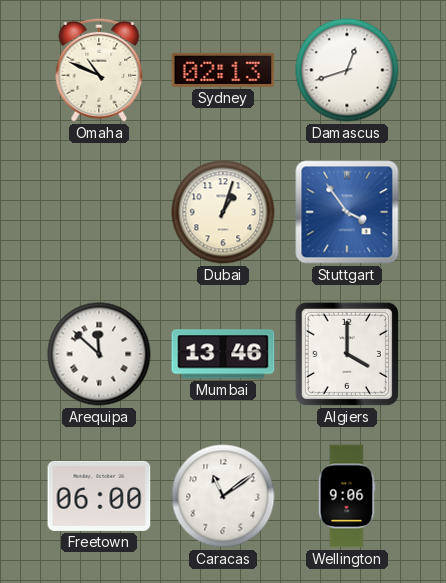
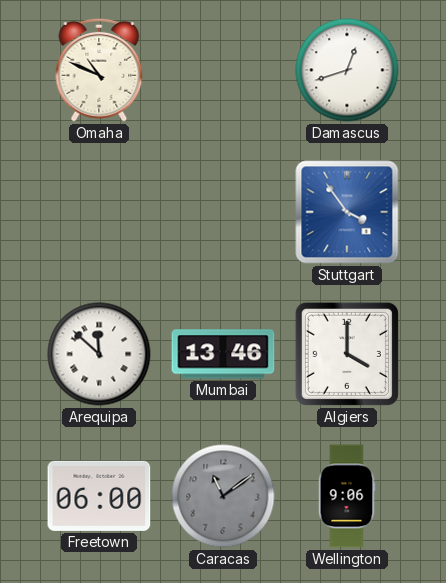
Sydney: 02:13 -> none (223, 70)
Dubai: 1:03 -> none (223, 212)
Caracas dial: white -> grey (223, 496)
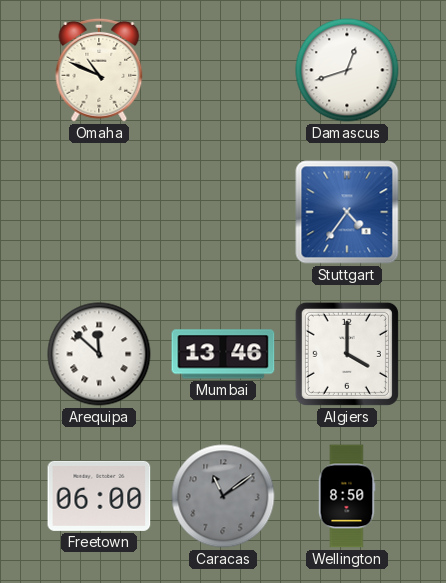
Stuttgart: 3:54 -> 4:36 (347, 212)
Wellington: 9:06 -> 8:50 (347, 496)
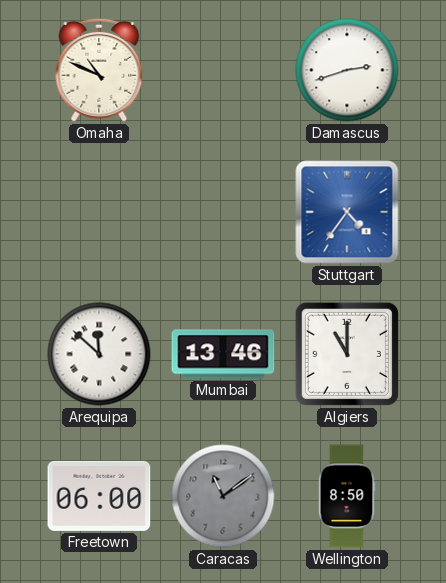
Damascus: 12:42 -> 2:42 (347, 70)
Algiers: 4:00 -> 11:00 (347, 354)
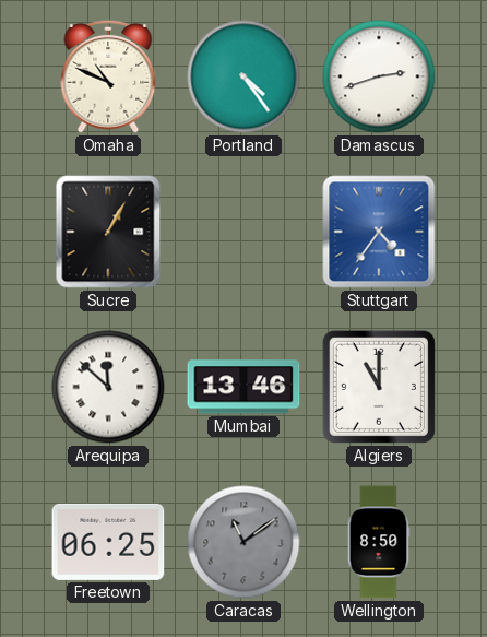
Portland: none -> 4:24 (243, 76)
Sucre: none -> 1:05 (108, 232)
Freetown: 06:00 -> 06:25 (108, 542)
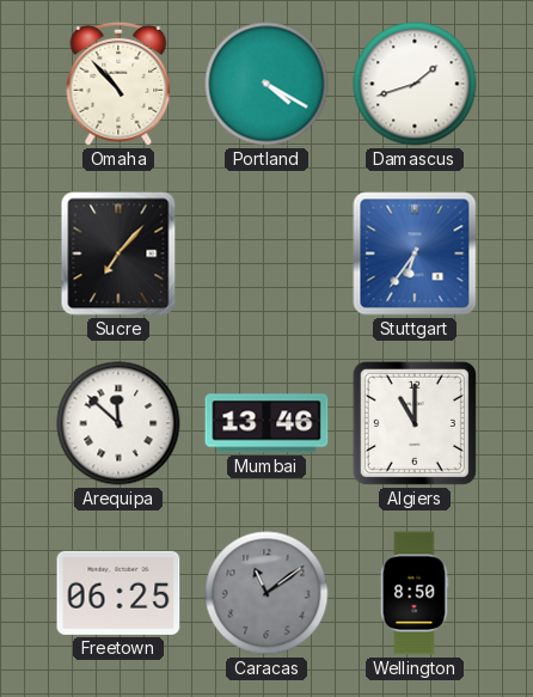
Omaha: 10:49 -> 10:53 (118, 84)
Portland: 4:24 -> 4:20 (266, 84)
Damascus: 2:42 -> 1:42 (415, 84)
Sucre: 1:05 -> 7:07 (118, 253)
Stuttgart: 4:36 -> 6:36 (415, 253)
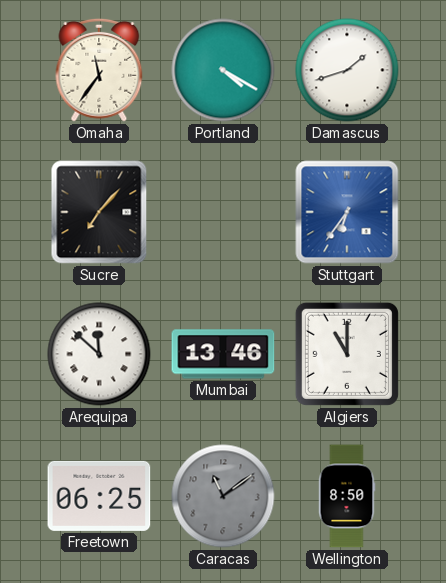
Omaha: 10:53 -> 11:36 (99, 70)
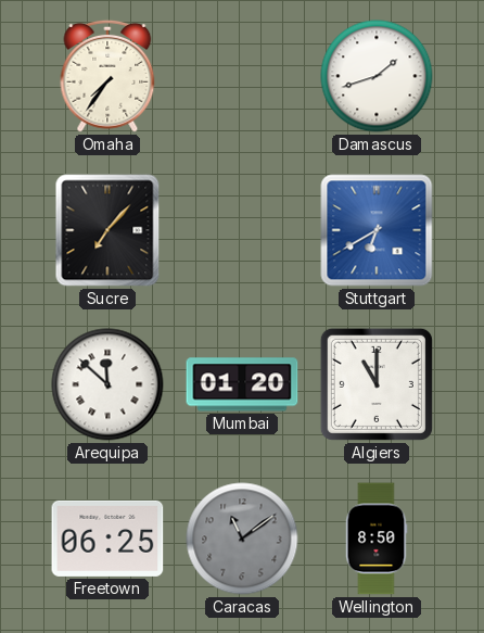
Omaha: 11:36 -> 7:36 (107, 76)
Portland: 4:20 -> none (223, 70)
Stuttgart: 6:36 -> 6:40 (377, 230)
Mumbai: 13:46 -> 01:20 (242, 384)
